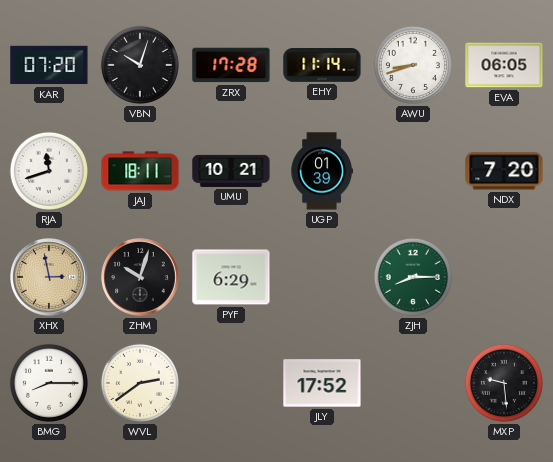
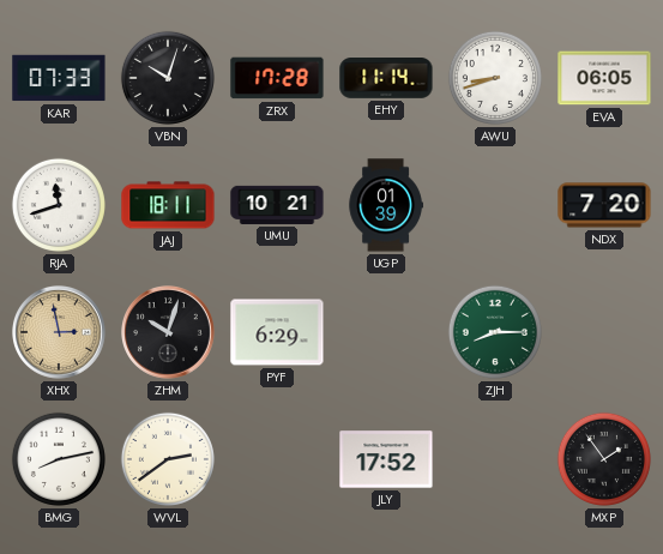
KAR: 07:20 -> 07:33 (59, 78)
BMG: 8:15 -> 8:13 (59, 459)
MXP: 9:29 -> 1:54 (604, 459)
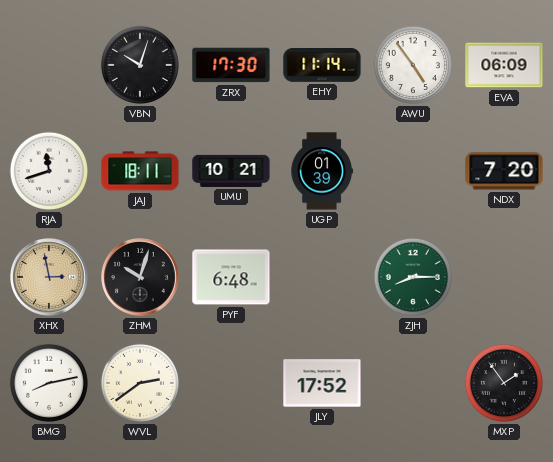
KAR: 07:33 -> none (59, 78)
ZRX: 17:28 -> 17:30 (231, 65)
AWU: 8:42 -> 4:54 (413, 65)
EVA: 06:05 -> 06:09 (504, 65)
PYF: 6:29 -> 6:48 (231, 277)
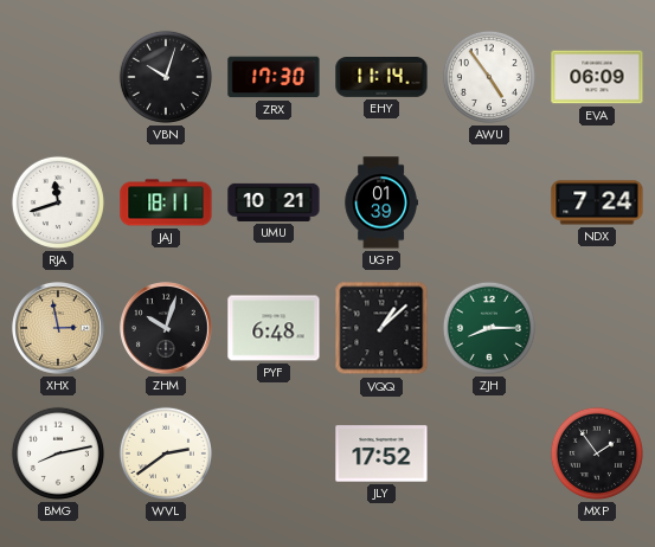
NDX: 7:20 -> 7:24 (597, 202)
VQQ: none -> 1:08 (381, 328)
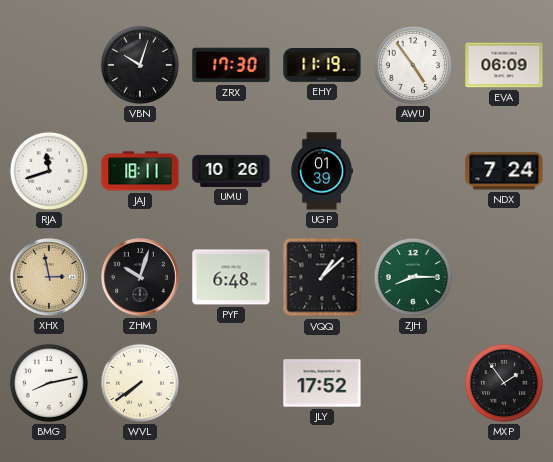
EHY: 11:14 -> 11:19 (322, 66)
UMU: 10:21 -> 10:26 (231, 171)
WVL: 2:39 -> 7:39 (140, 383)
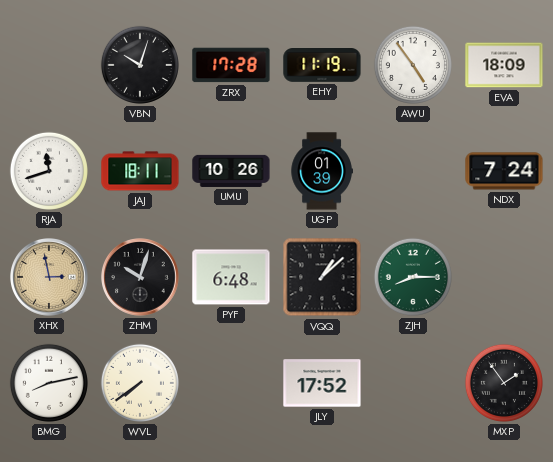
ZRX: 17:30 -> 17:28 (231, 65)
EVA: 06:09 -> 18:09 (504, 65)
